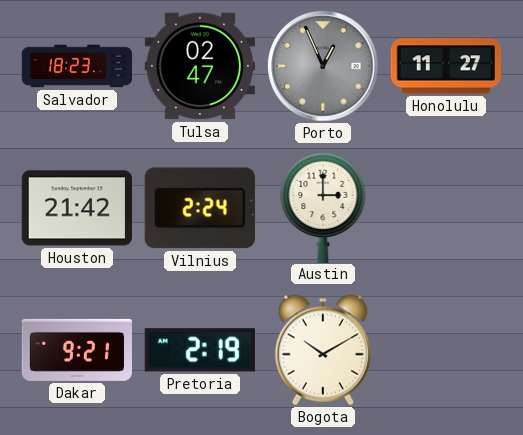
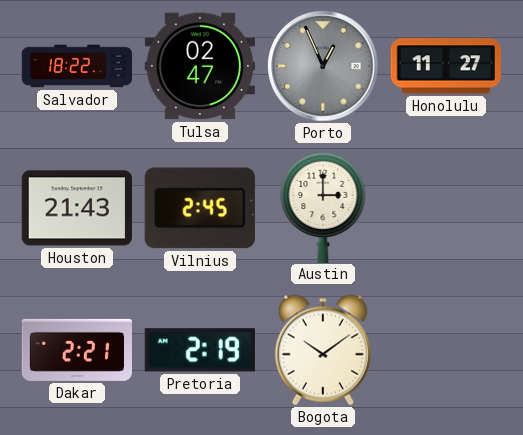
Salvador: 18:23 -> 18:22 (77, 66)
Houston: 21:42 -> 21:43 (77, 208)
Vilnius: 2:24 -> 2:45 (200, 208)
Dakar: 9:21 -> 2:21 (76, 350)
Bogota: 10:10 -> 10:09 (323, 350)
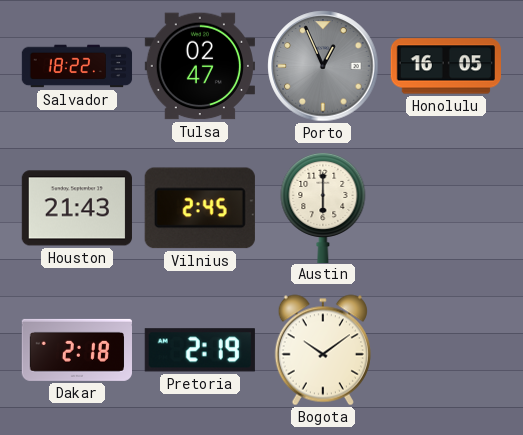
Honolulu: 11:27 -> 16:05 (446, 66)
Austin: 3:00 -> 6:00 (323, 207)
Dakar: 2:21 -> 2:18 (76, 350)
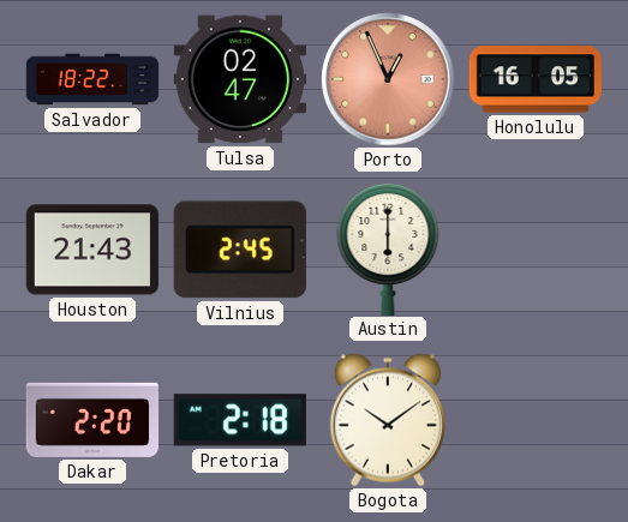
Porto dial: grey -> salmon (388, 79)
Dakar: 2:18 -> 2:20 (91, 420)
Pretoria: 2:19 -> 2:18 (240, 420)
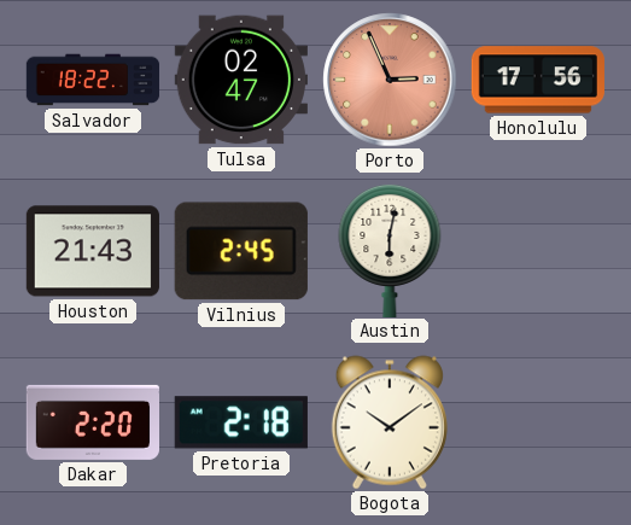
Porto: 12:56 -> 2:56 (390, 80)
Honolulu: 16:05 -> 17:56 (538, 80)
Austin: 6:00 -> 6:02 (390, 250)
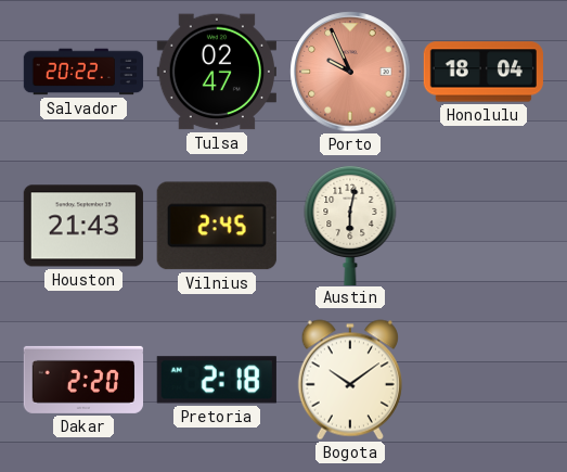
Salvador: 18:22 -> 20:22 (83, 72)
Porto: 2:56 -> 9:56 (350, 72)
Honolulu: 17:56 -> 18:04 (484, 72)
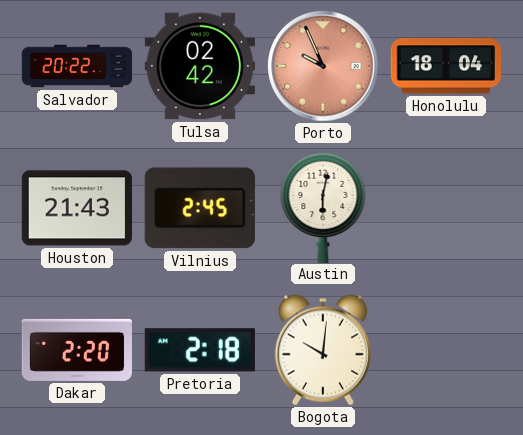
Tulsa: 02:47 -> 02:42 (199, 66)
Bogota: 10:09 -> 10:01 (323, 350)
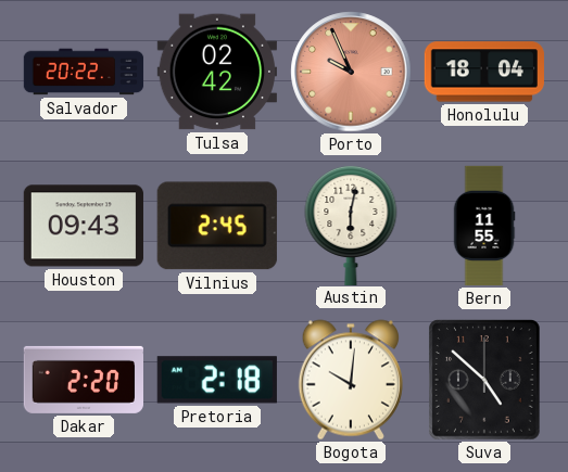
Houston: 21:43 -> 09:43 (84, 226)
Bern: none -> 11:55 (484, 226)
Suva: none -> 4:52 (485, 381)
